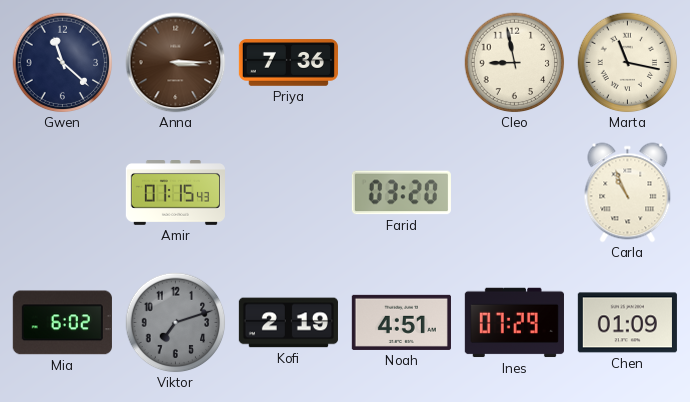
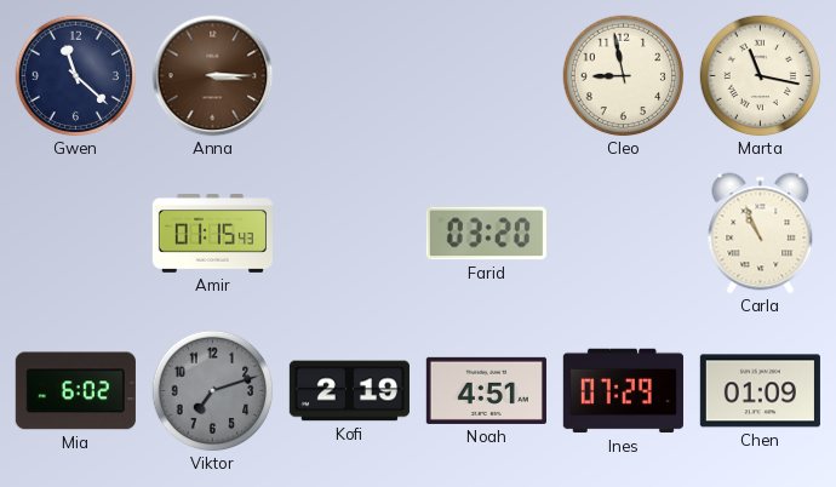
Priya: 7:36 -> none (288, 63)
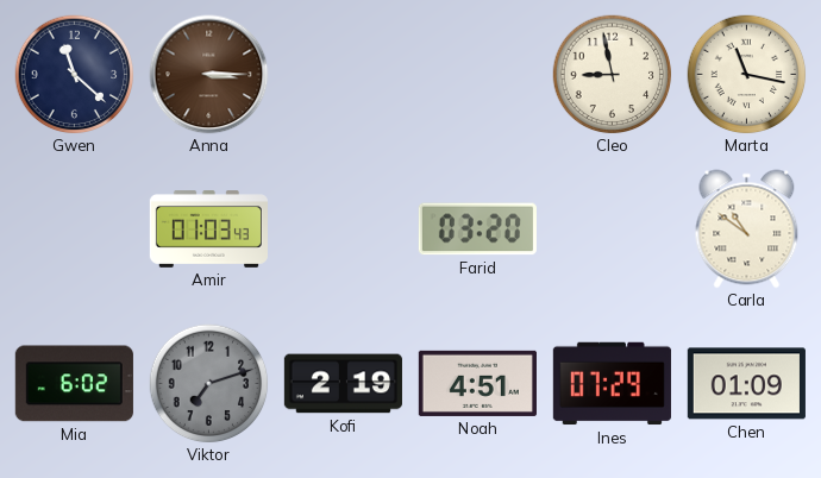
Amir: 01:15 -> 01:03 (208, 229)
Carla: 10:56 -> 10:51 (747, 229)
